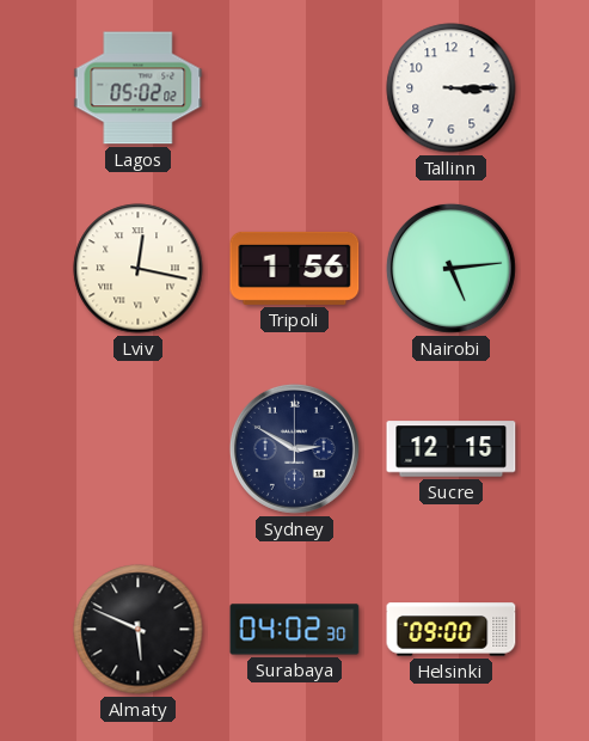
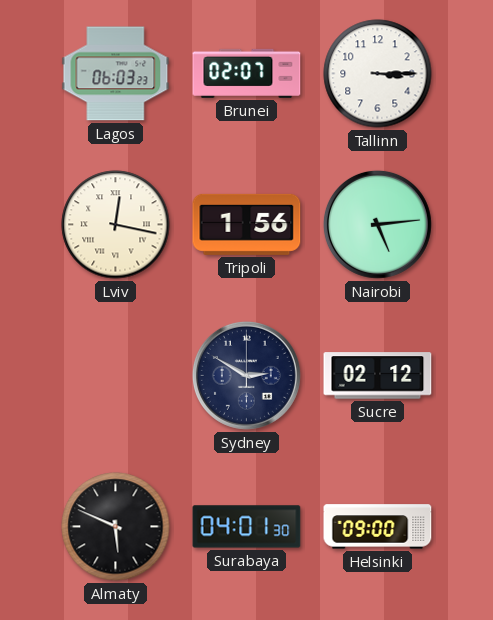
Lagos: 05:02 -> 06:03 (116, 74)
Brunei: none -> 02:07 (247, 73)
Sucre: 12:15 -> 02:12 (378, 376)
Surabaya: 04:02 -> 04:01 (247, 527)
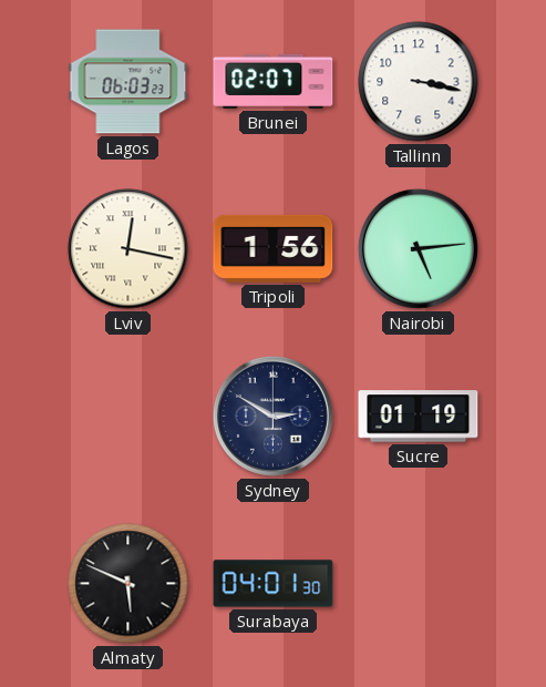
Tallinn: 3:15 -> 3:17 (419, 82)
Sucre: 02:12 -> 01:19 (419, 417)
Helsinki: 09:00 -> none (378, 527)
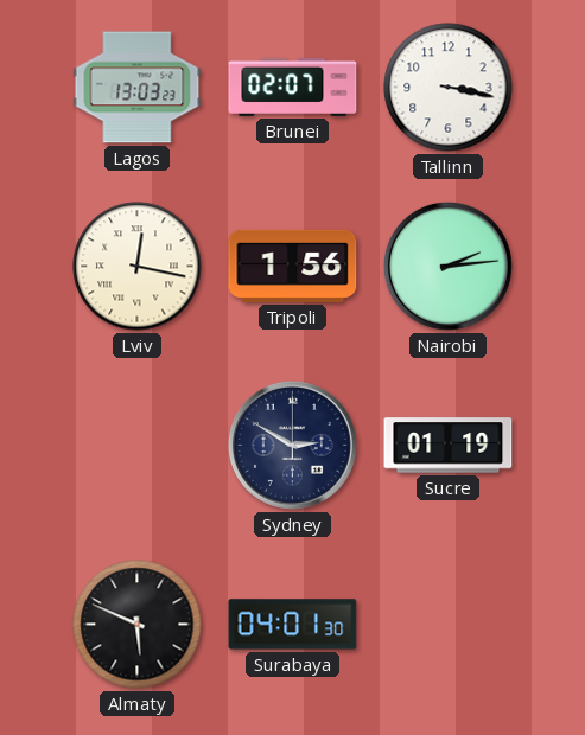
Lagos: 06:03 -> 13:03 (138, 88)
Nairobi: 5:14 -> 2:14 (447, 266)
